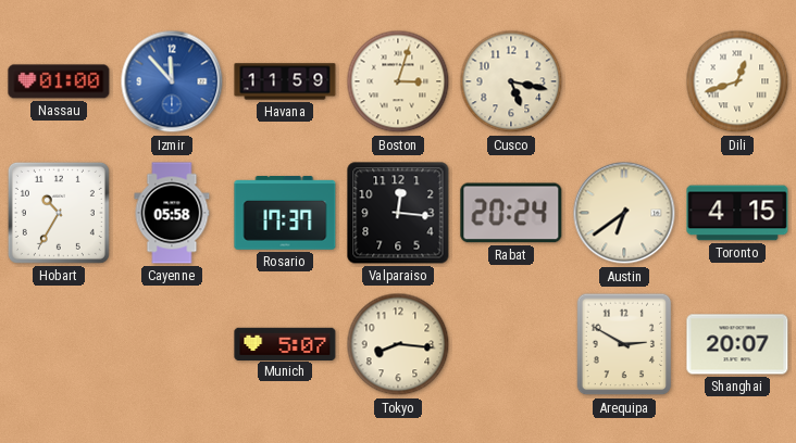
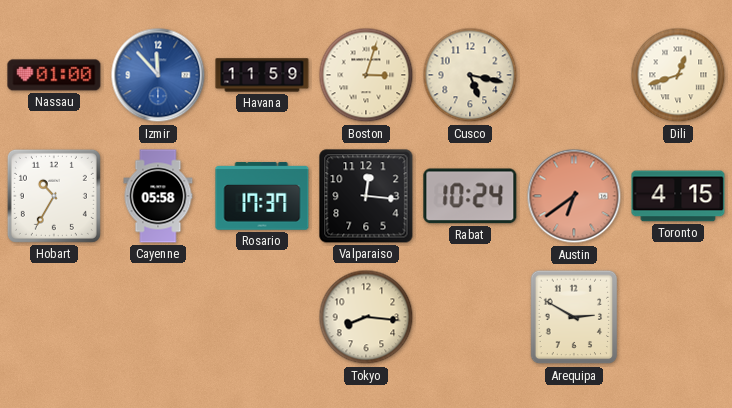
Rabat: 20:24 -> 10:24 (470, 196)
Austin dial: cream -> salmon (574, 196)
Munich: 5:07 -> none (285, 343)
Shanghai: 20:07 -> none (737, 344)
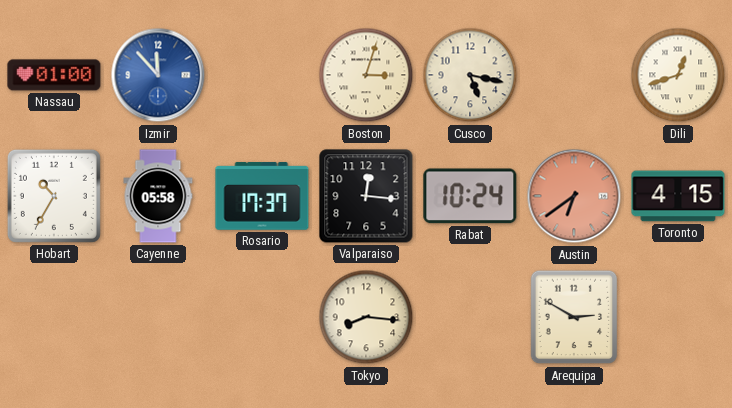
Havana: 11:59 -> none (262, 75)
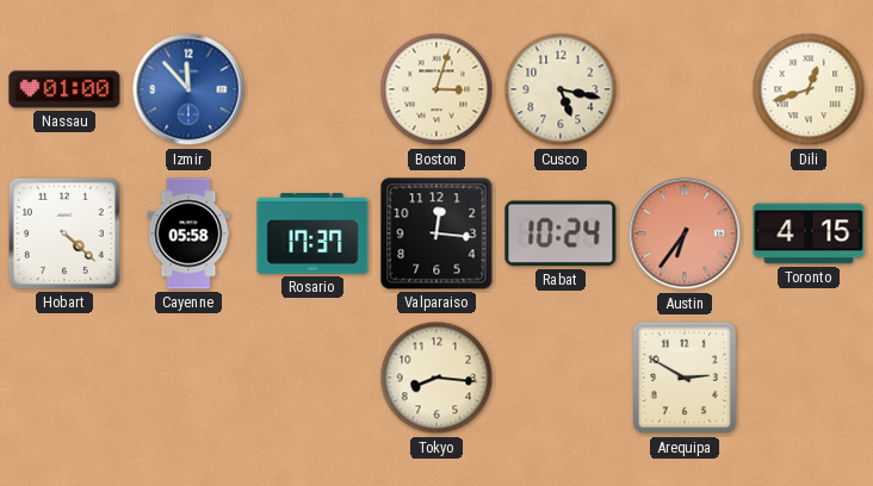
Hobart: 10:35 -> 4:22 (64, 233)
Austin: 6:39 -> 6:36 (685, 233)
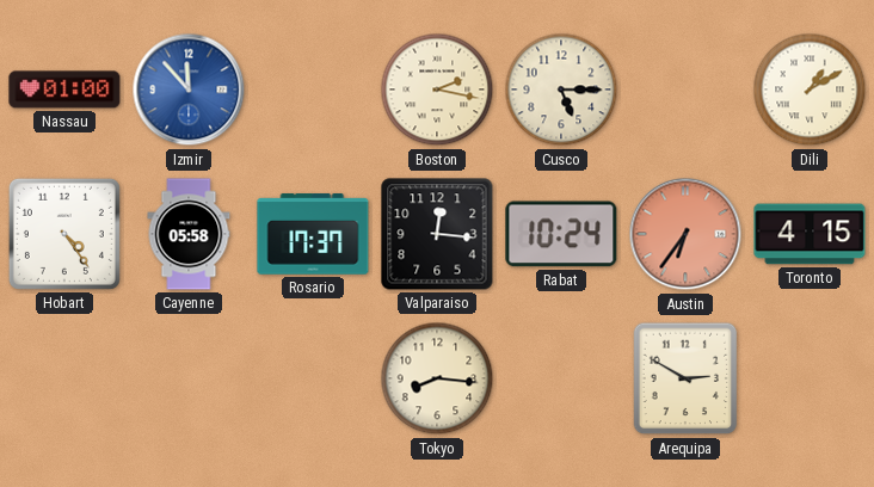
Boston: 3:03 -> 2:17 (437, 90)
Cusco: 5:17 -> 5:15 (561, 90)
Dili: 12:42 -> 1:10 (810, 90)
Hobart: 4:22 -> 4:24 (64, 234)
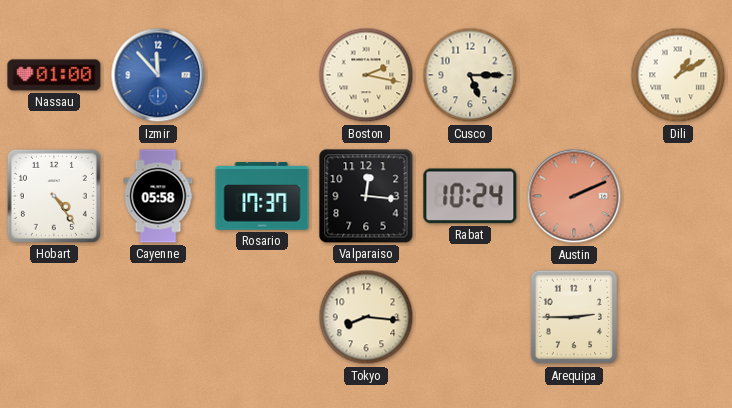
Austin: 6:36 -> 2:11 (574, 196)
Toronto: 4:15 -> none (810, 234)
Arequipa: 2:50 -> 2:45 (574, 317)
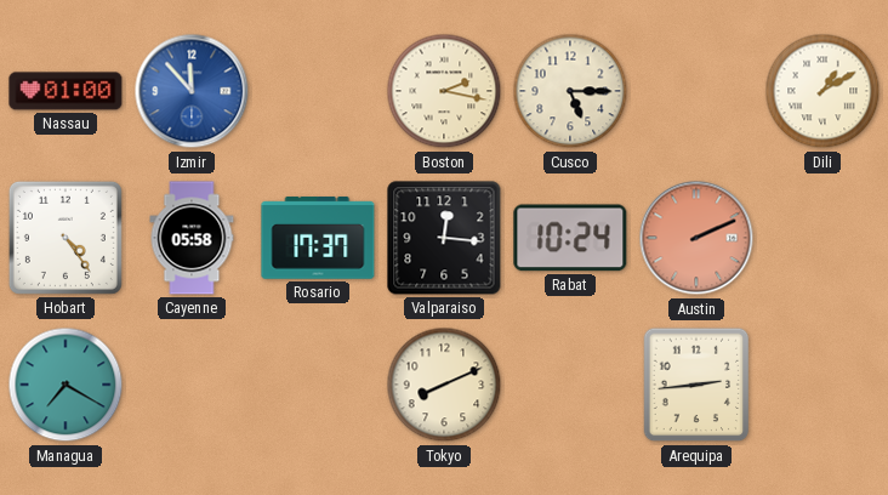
Managua: none -> 7:20 (66, 385)
Tokyo: 8:16 -> 8:11 (444, 385)
Arequipa: 2:45 -> 2:44 (696, 385)
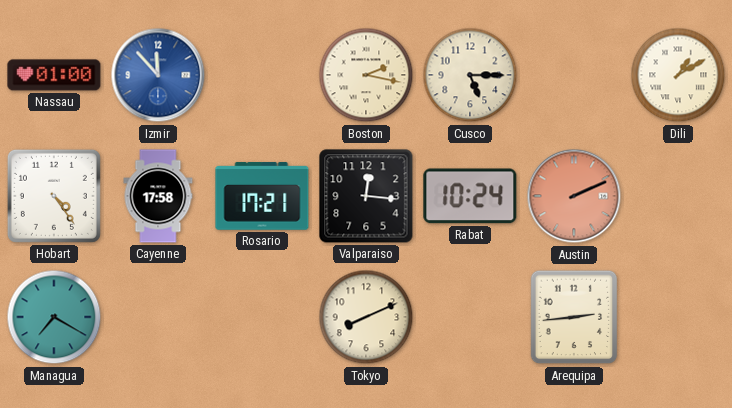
Cayenne: 05:58 -> 17:58 (158, 196)
Rosario: 17:37 -> 17:21 (262, 196)
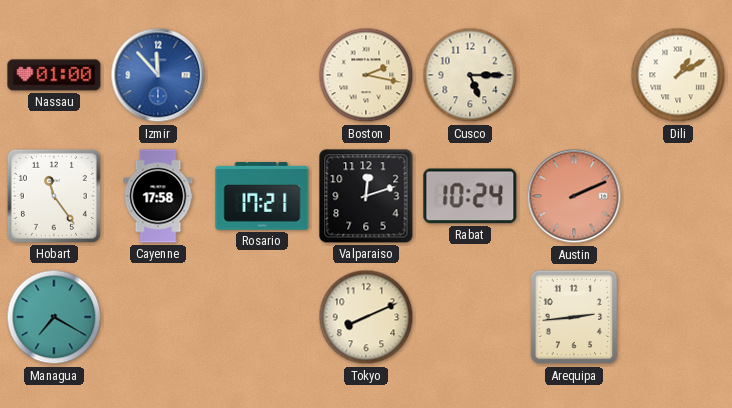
Hobart: 4:24 -> 11:24 (54, 196)
Valparaiso: 12:16 -> 12:12 (366, 196)
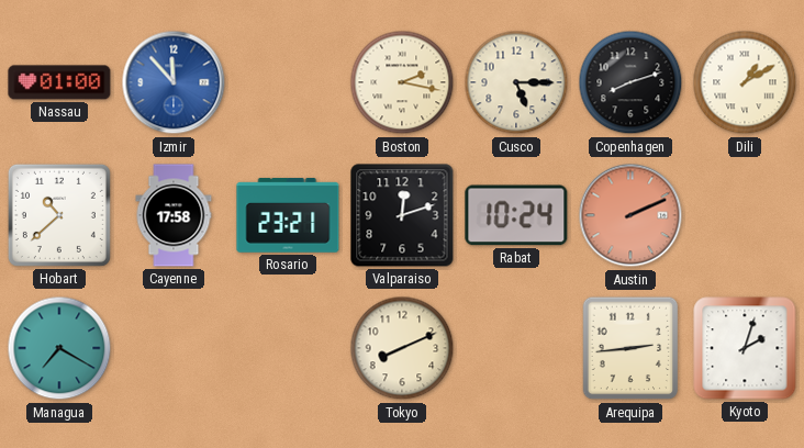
Copenhagen: none -> 8:12 (630, 82)
Hobart: 11:24 -> 10:38 (59, 215)
Rosario: 17:21 -> 23:21 (288, 215)
Kyoto: none -> 2:03 (745, 348)
